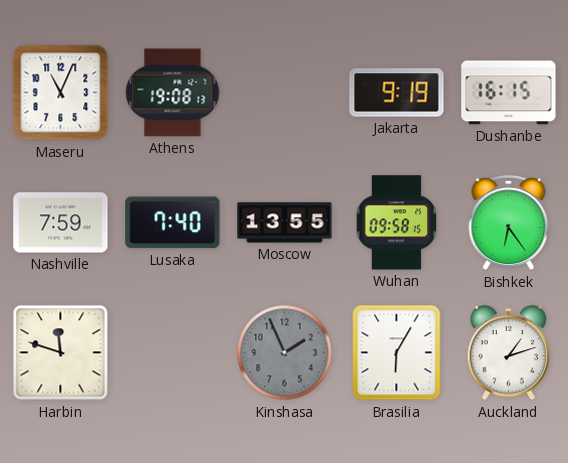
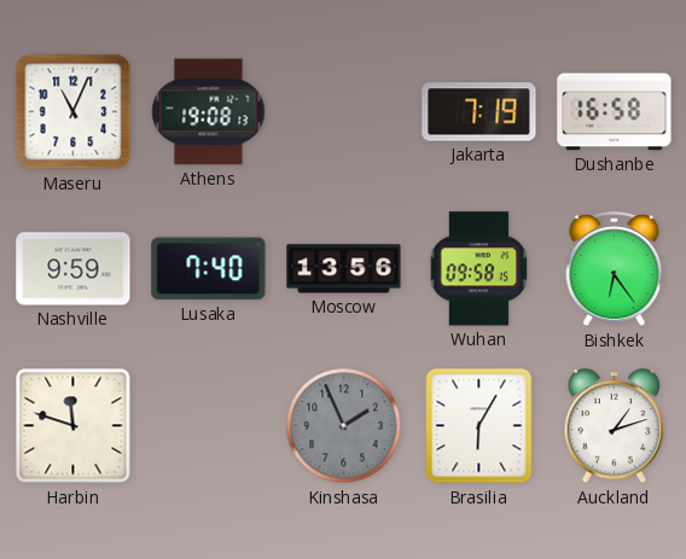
Jakarta: 9:19 -> 7:19 (479, 112)
Dushanbe: 16:15 -> 16:58 (615, 112)
Nashville: 7:59 -> 9:59 (74, 269)
Moscow: 13:55 -> 13:56 (344, 269)
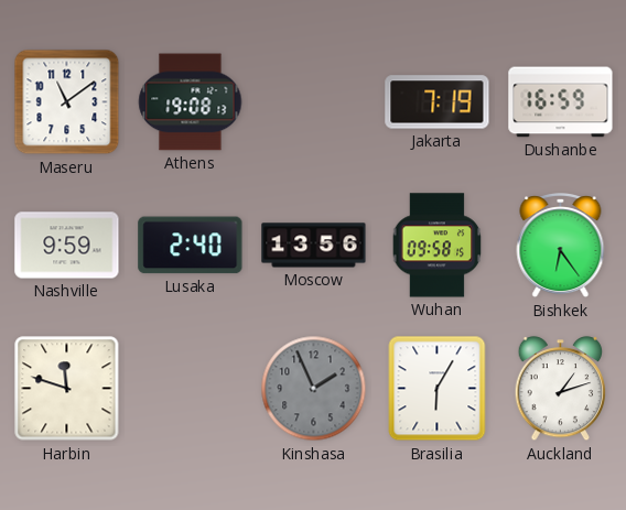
Maseru: 11:04 -> 11:09 (67, 102)
Dushanbe: 16:58 -> 16:59 (561, 102)
Lusaka: 7:40 -> 2:40 (191, 246)
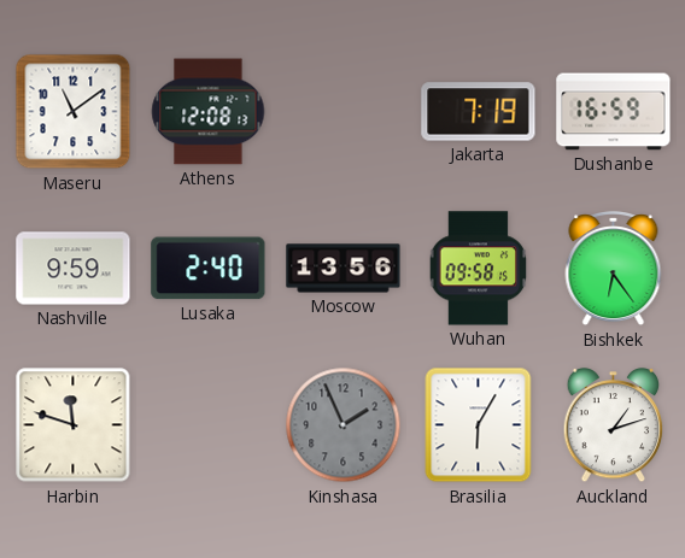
Athens: 19:08 -> 12:08 (209, 112)
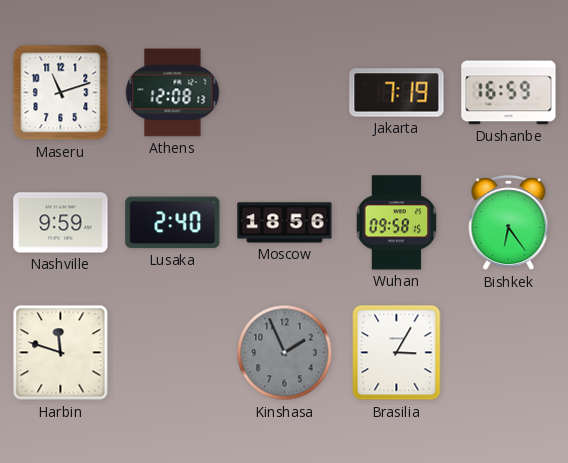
Maseru: 11:09 -> 11:12 (61, 93)
Moscow: 13:56 -> 18:56 (285, 223)
Brasilia: 6:05 -> 3:05 (397, 353)
Auckland: 1:12 -> none (614, 425)
